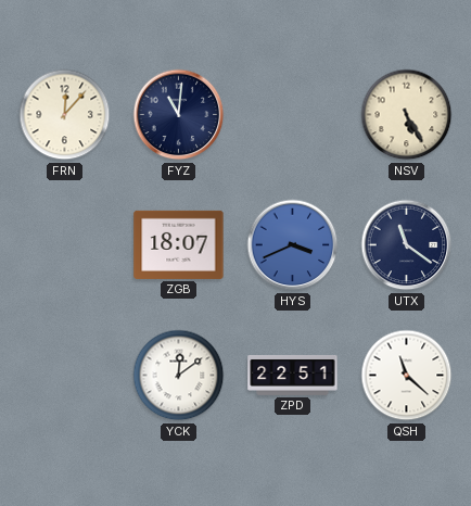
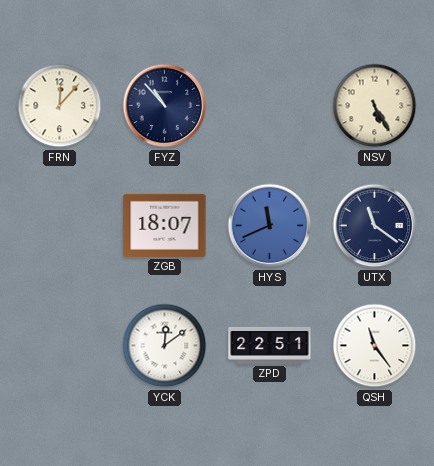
FYZ: 11:01 -> 10:53 (165, 106)
HYS: 3:41 -> 11:41 (270, 226)
QSH: 11:22 -> 11:24 (375, 346)
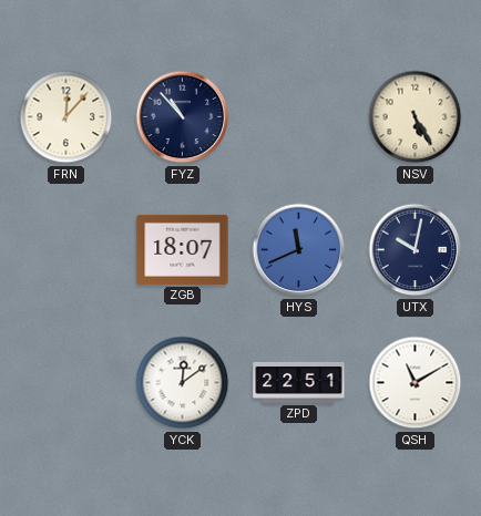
UTX: 11:21 -> 10:02 (416, 250)
QSH: 11:24 -> 11:10 (416, 383)
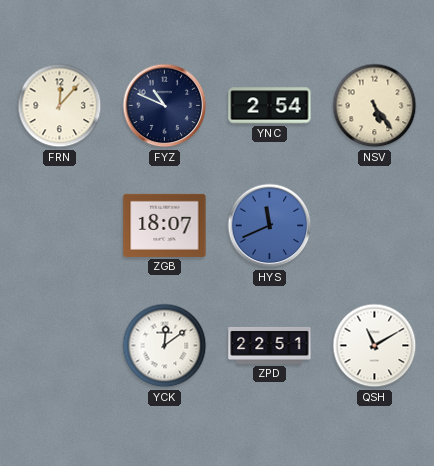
FYZ: 10:53 -> 10:49 (165, 106)
YNC: none -> 2:54 (270, 106)
NSV: 5:25 -> 5:24 (375, 106)
UTX: 10:02 -> none (416, 250)
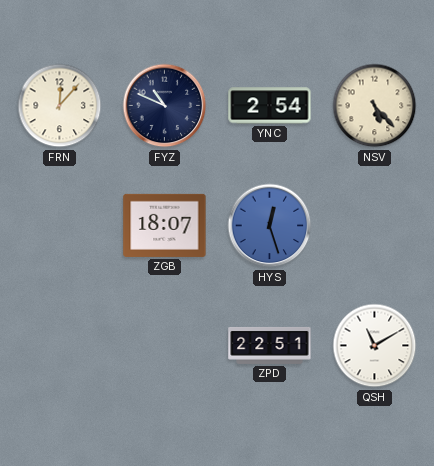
NSV: 5:24 -> 5:23 (375, 106)
HYS: 11:41 -> 12:27 (270, 226)
YCK: 12:09 -> none (165, 346)
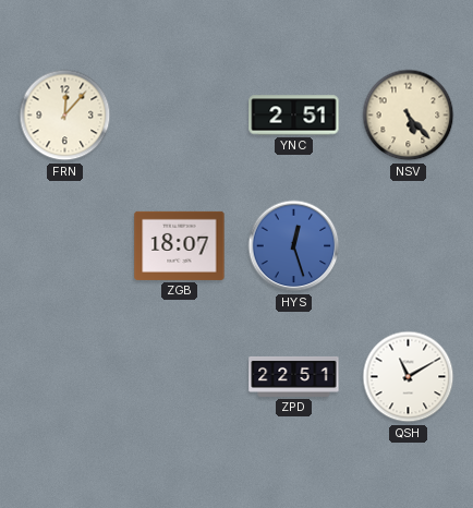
FYZ: 10:49 -> none (165, 106)
YNC: 2:54 -> 2:51 (294, 116)
